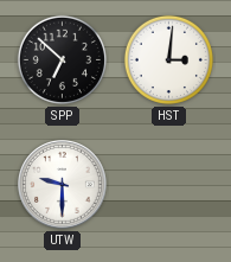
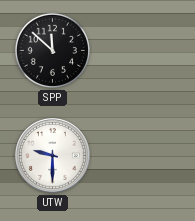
SPP: 6:52 -> 11:52 (52, 50)
HST: 3:01 -> none (168, 59)
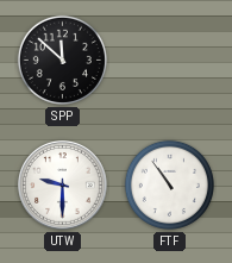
FTF: none -> 10:54 (169, 184)
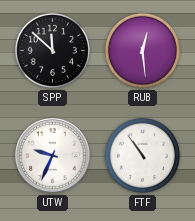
RUB: none -> 12:29 (142, 50)
UTW: 9:30 -> 9:34 (53, 156)
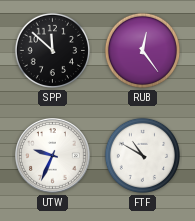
RUB: 12:29 -> 12:24 (142, 50)
FTF: 10:54 -> 10:50 (142, 155)
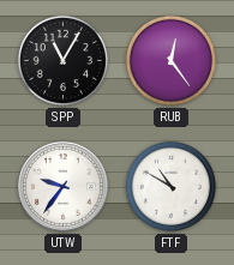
SPP: 11:52 -> 11:05 (62, 60)
UTW: 9:34 -> 9:36 (64, 187)
